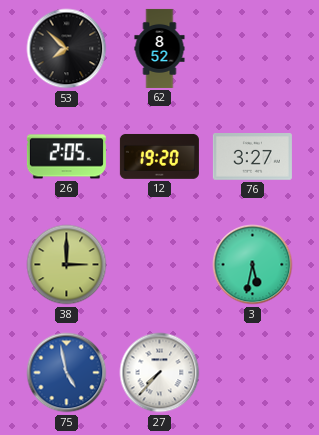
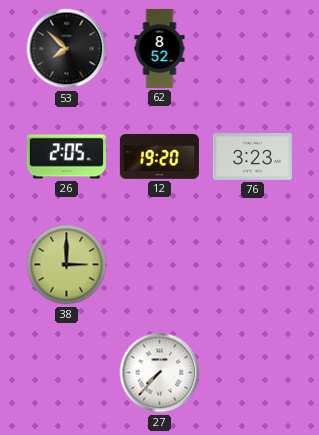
76: 3:27 -> 3:23 (252, 157)
3: 5:32 -> none (253, 265)
75: 4:58 -> none (67, 373)
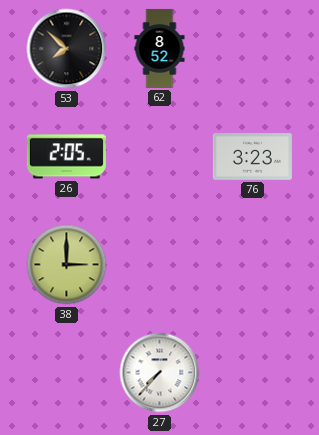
12: 19:20 -> none (159, 156)
